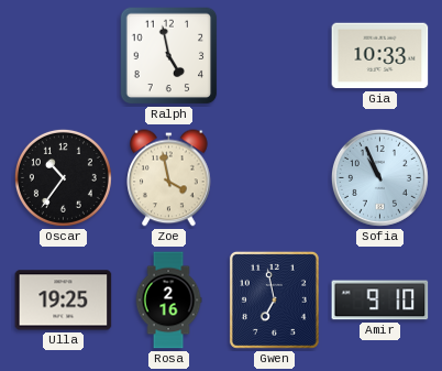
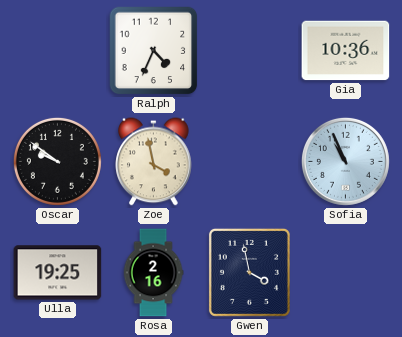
Ralph: 4:58 -> 4:34 (154, 51)
Gia: 10:33 -> 10:36 (346, 51)
Oscar: 10:36 -> 9:51 (57, 161)
Gwen: 6:58 -> 3:58 (249, 272)
Amir: 9:10 -> none (380, 301)
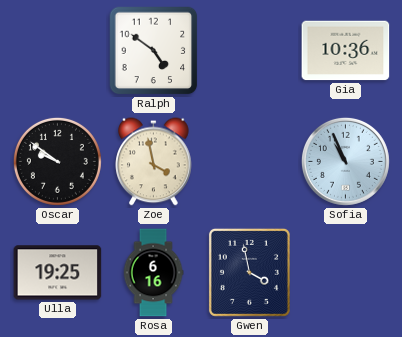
Ralph: 4:34 -> 4:51 (154, 51)
Rosa: 2:16 -> 6:16 (153, 273)
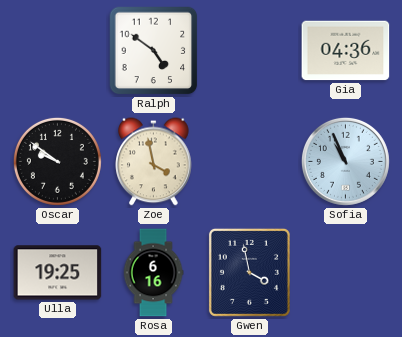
Gia: 10:36 -> 04:36 (346, 51)
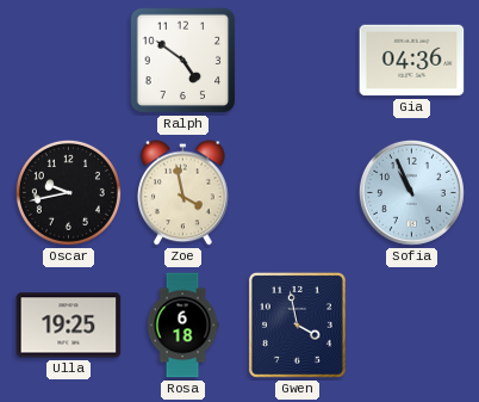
Oscar: 9:51 -> 9:43 (68, 192)
Rosa: 6:16 -> 6:18 (182, 326)
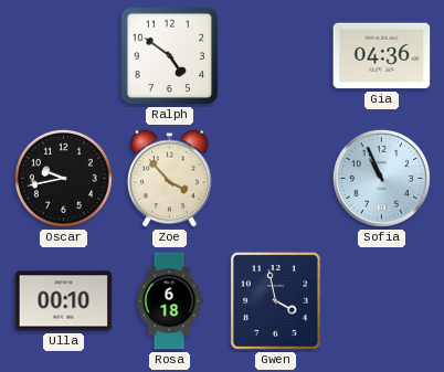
Zoe: 3:58 -> 3:53 (170, 179)
Ulla: 19:25 -> 00:10 (64, 301)
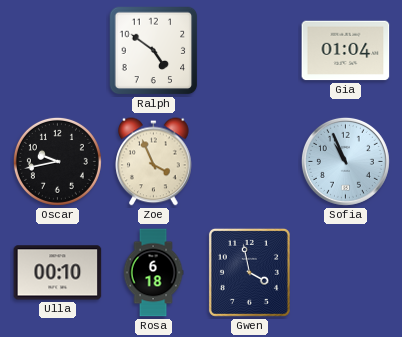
Gia: 04:36 -> 01:04 (346, 51)
Zoe: 3:53 -> 3:56 (154, 162)
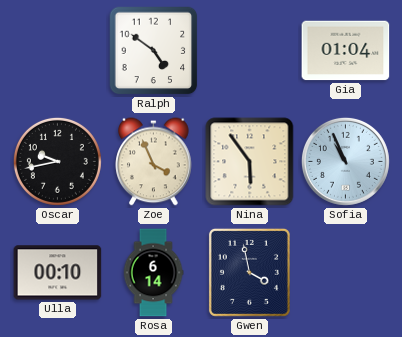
Nina: none -> 5:54 (250, 162)
Rosa: 6:18 -> 6:14 (153, 273)
